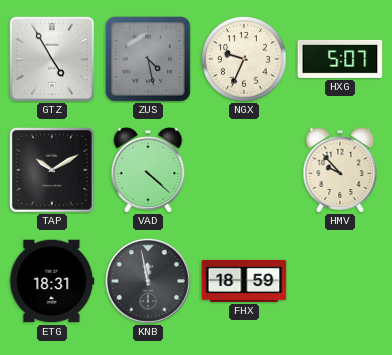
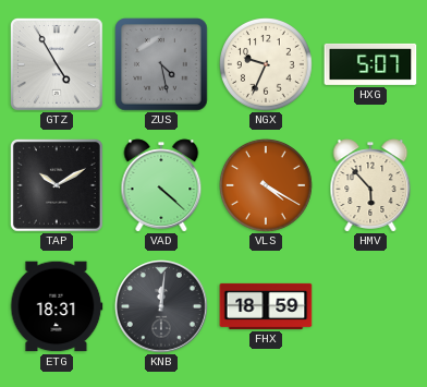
VLS: none -> 4:20 (267, 186)
HMV: 9:53 -> 5:53 (370, 185)
KNB: 11:58 -> 12:01 (161, 306)
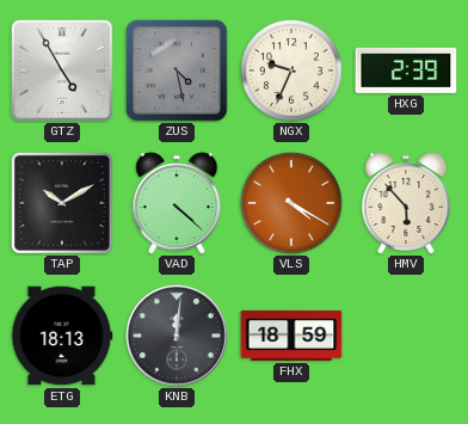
HXG: 5:07 -> 2:39 (406, 70)
ETG: 18:31 -> 18:13 (62, 336)
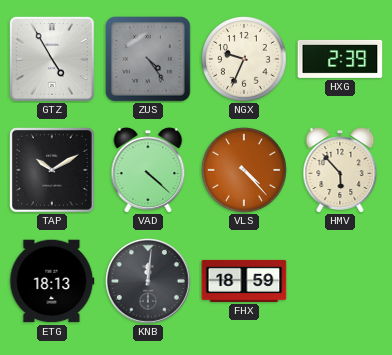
ZUS: 4:28 -> 4:24 (148, 59)
VLS: 4:20 -> 4:23 (245, 171)
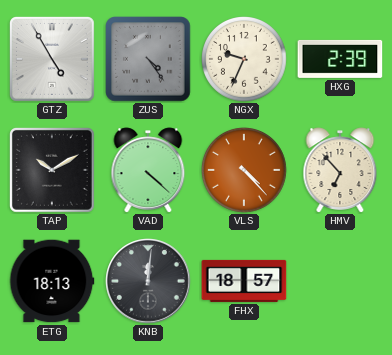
HMV: 5:53 -> 6:53 (340, 170)
FHX: 18:59 -> 18:57 (244, 281)
